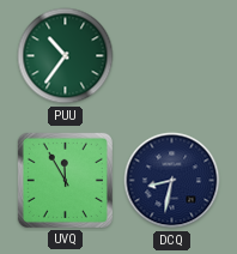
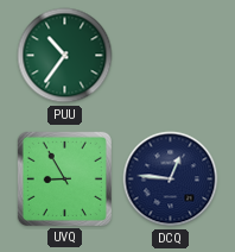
UVQ: 11:55 -> 8:55 (64, 178)
DCQ: 8:32 -> 12:46 (171, 179)
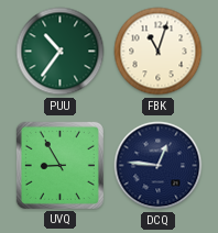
FBK: none -> 11:03 (159, 52)
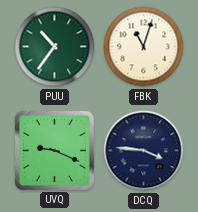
UVQ: 8:55 -> 9:19 (54, 150)
DCQ: 12:46 -> 3:46 (144, 151)
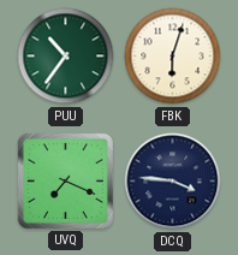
FBK: 11:03 -> 6:03 (173, 57)
UVQ: 9:19 -> 7:19 (65, 180)
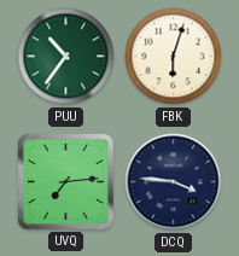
UVQ: 7:19 -> 7:14 (65, 181)
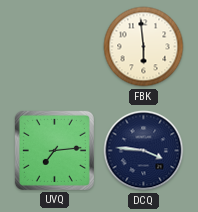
PUU: 10:36 -> none (66, 57)
FBK: 6:03 -> 5:59 (144, 47)
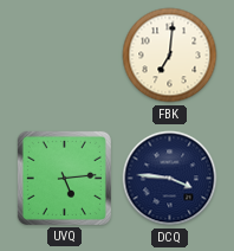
FBK: 5:59 -> 7:01 (170, 56)
UVQ: 7:14 -> 5:14 (64, 178)
